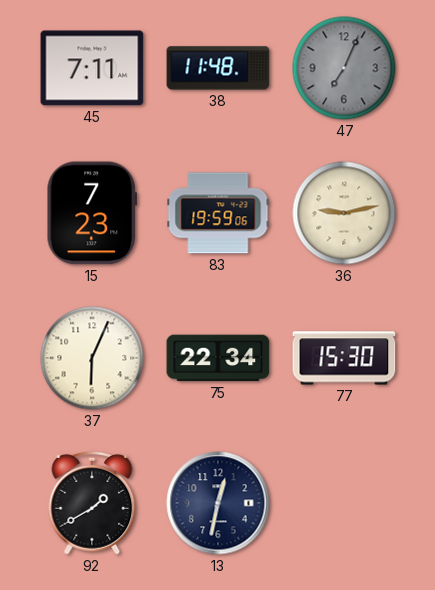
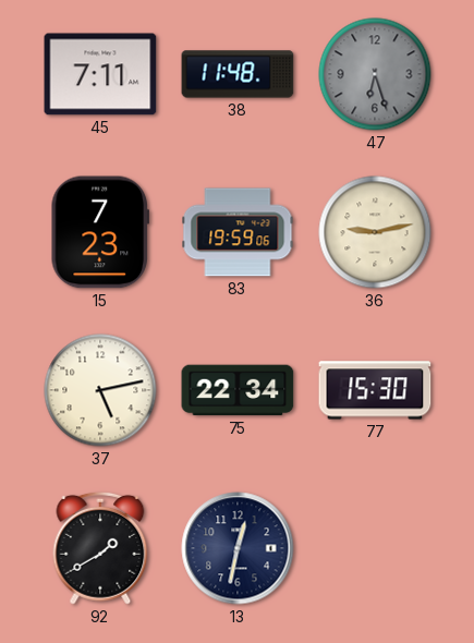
47: 7:04 -> 6:27 (375, 74)
37: 6:04 -> 5:13 (100, 390)
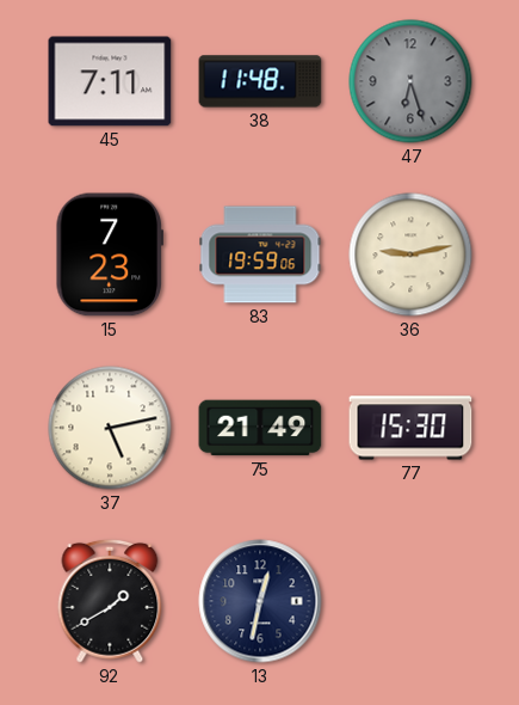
75: 22:34 -> 21:49 (260, 428)
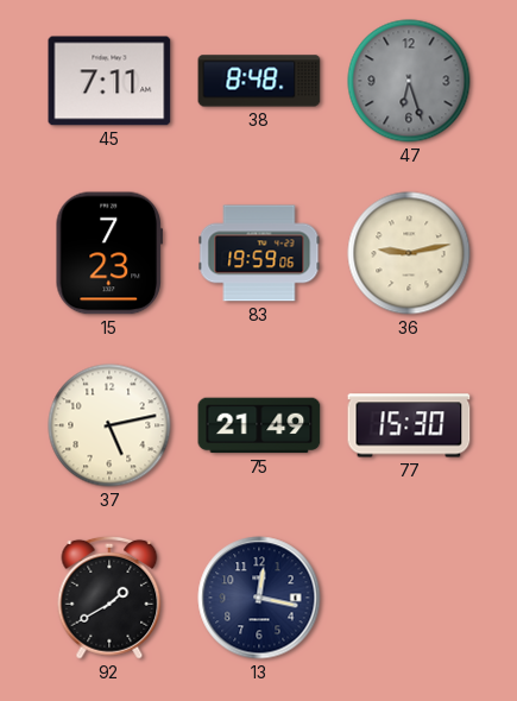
38: 11:48 -> 8:48 (259, 81)
13: 12:32 -> 12:17 (259, 598)
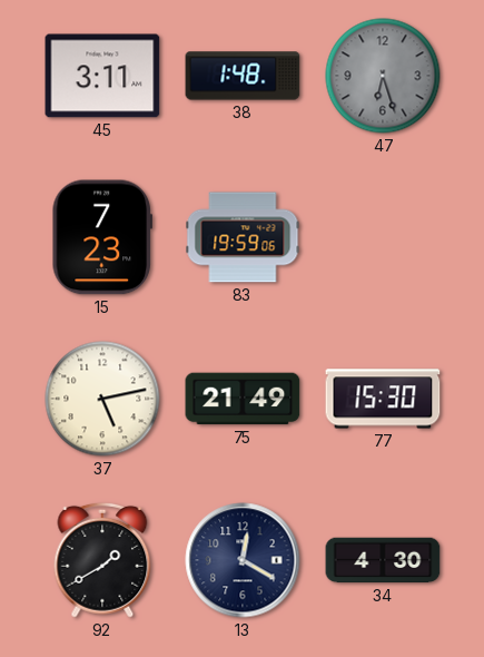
45: 7:11 -> 3:11 (102, 76)
38: 8:48 -> 1:48 (243, 76)
36: 9:13 -> none (409, 253)
13: 12:17 -> 12:20 (243, 560)
34: none -> 4:30 (383, 560)
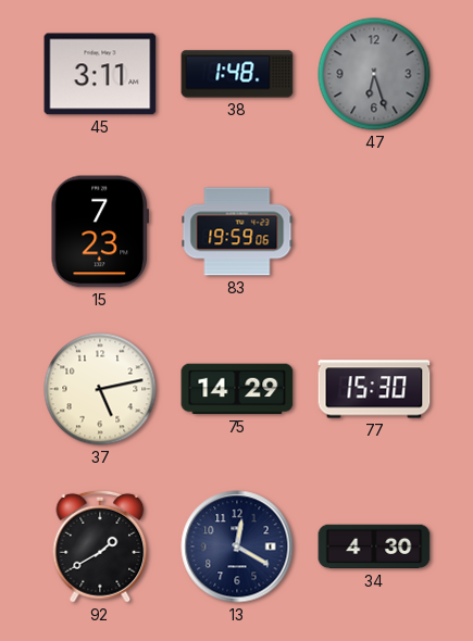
75: 21:49 -> 14:29 (237, 389)
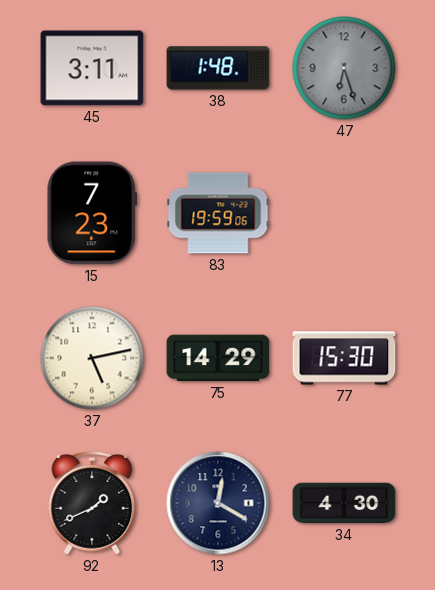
92: 1:40 -> 1:41 (92, 503)
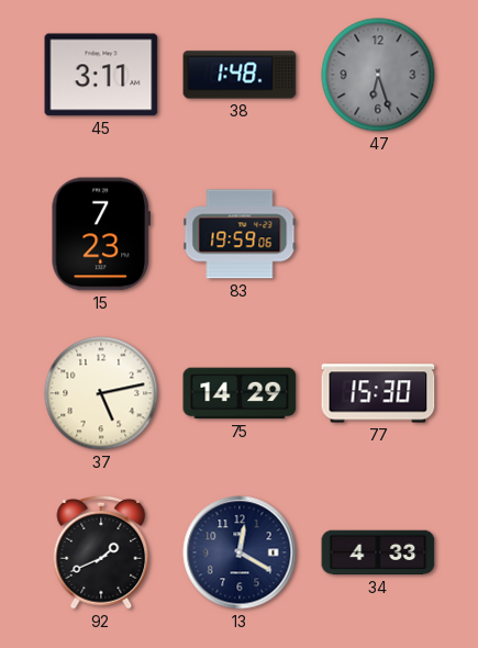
34: 4:30 -> 4:33 (378, 552)
